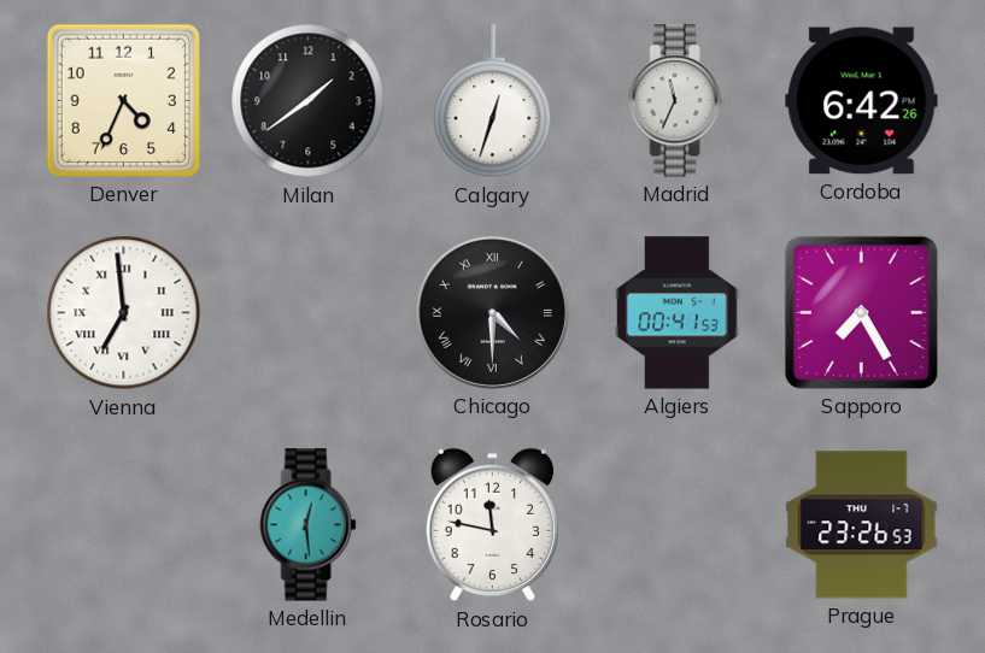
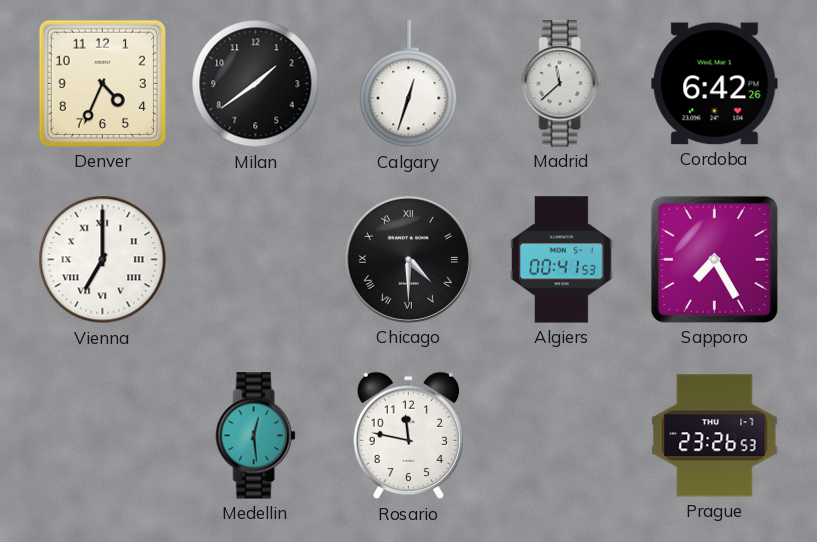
Madrid: 11:34 -> 11:38 (562, 84)
Vienna: 6:59 -> 7:00 (103, 260)
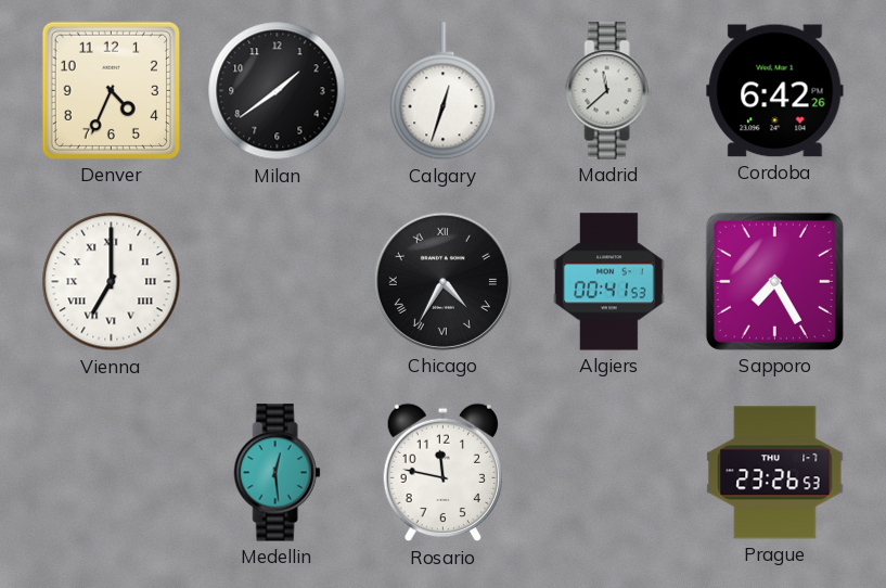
Chicago: 4:30 -> 4:35 (442, 281)
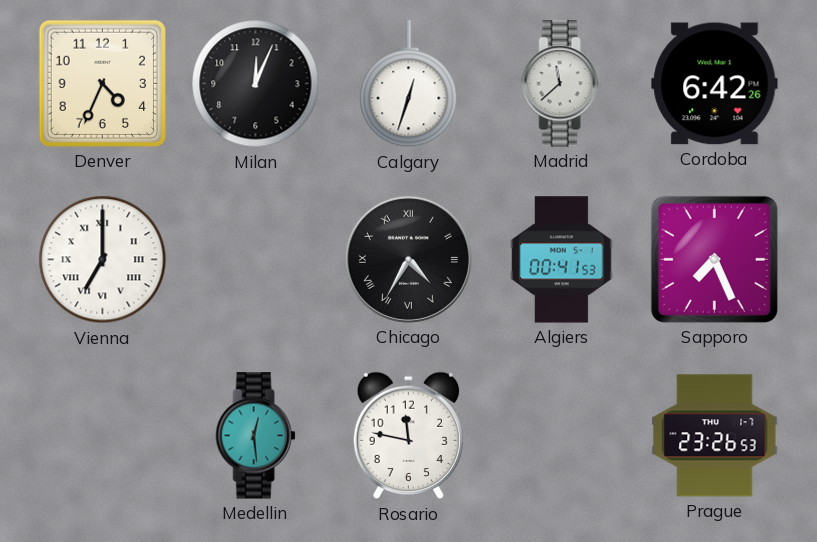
Milan: 1:39 -> 12:04 (256, 84)
Sapporo: 7:25 -> 7:26 (714, 259)
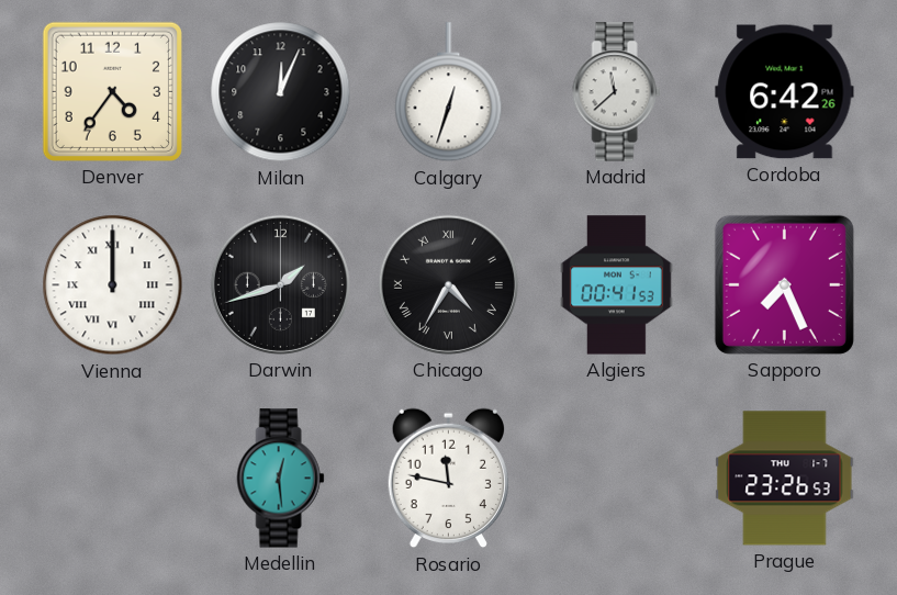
Denver: 4:34 -> 4:36 (112, 91)
Vienna: 7:00 -> 12:00 (113, 285)
Darwin: none -> 1:42 (280, 284)
